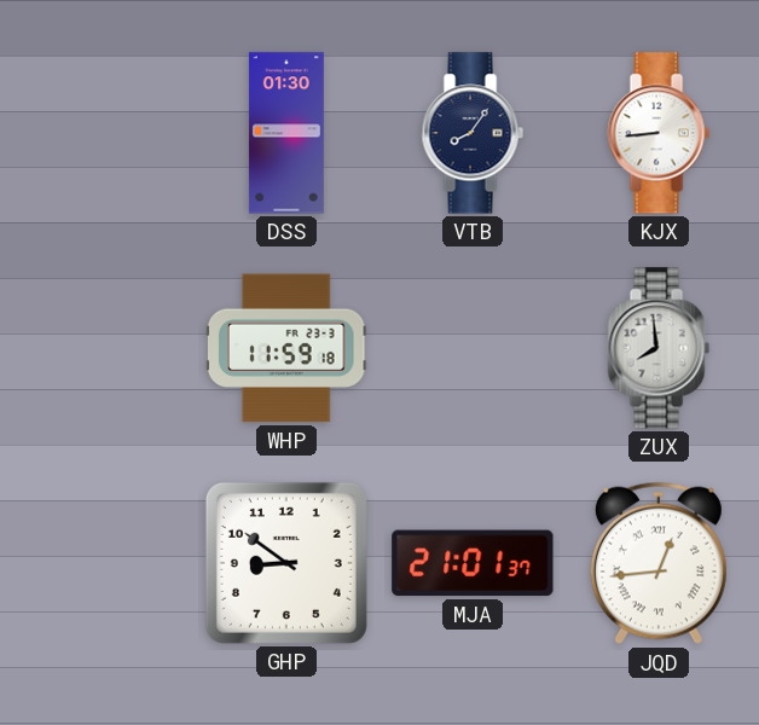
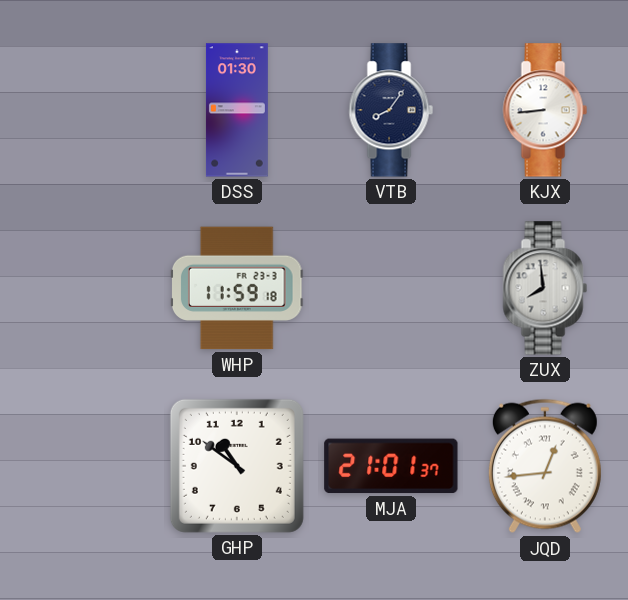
GHP: 8:51 -> 10:51 (237, 466)
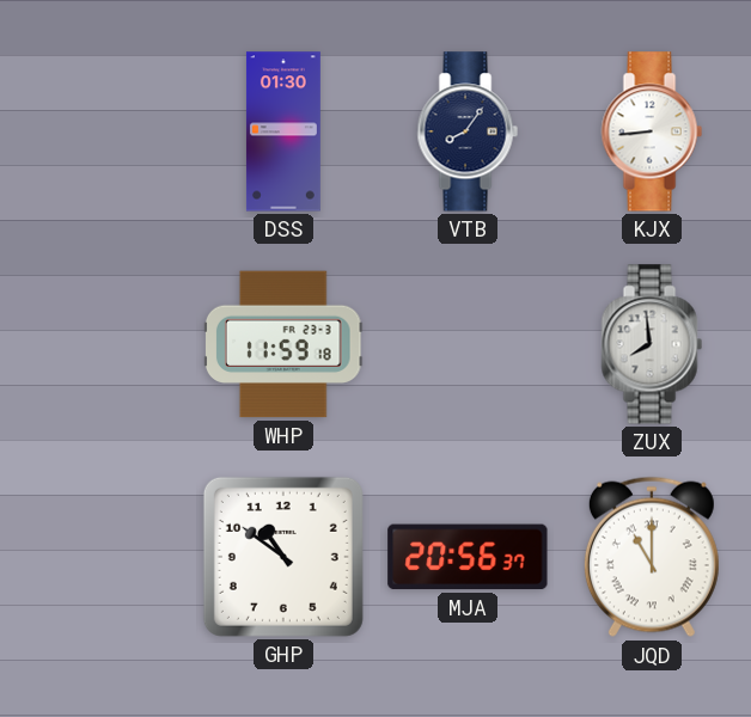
MJA: 21:01 -> 20:56 (468, 557)
JQD: 12:44 -> 11:00 (652, 557)
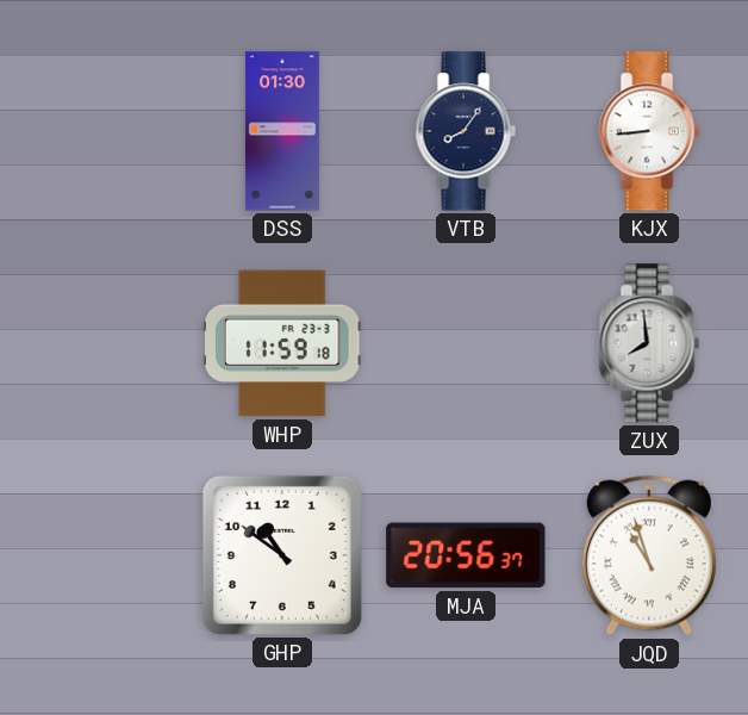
JQD: 11:00 -> 10:57 (649, 555)
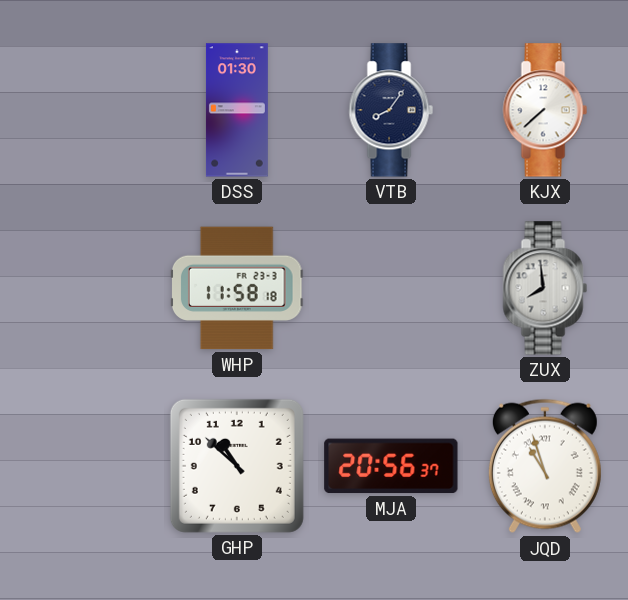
KJX: 8:44 -> 7:38 (545, 110)
WHP: 11:59 -> 11:58 (237, 288)
GHP: 10:51 -> 10:52 (237, 466)
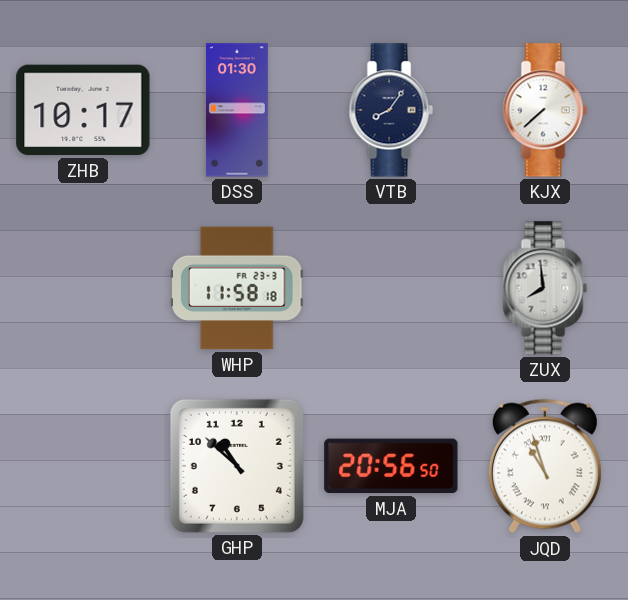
ZHB: none -> 10:17 (83, 110)
MJA: 20:56:37 -> 20:56:50 (391, 466)
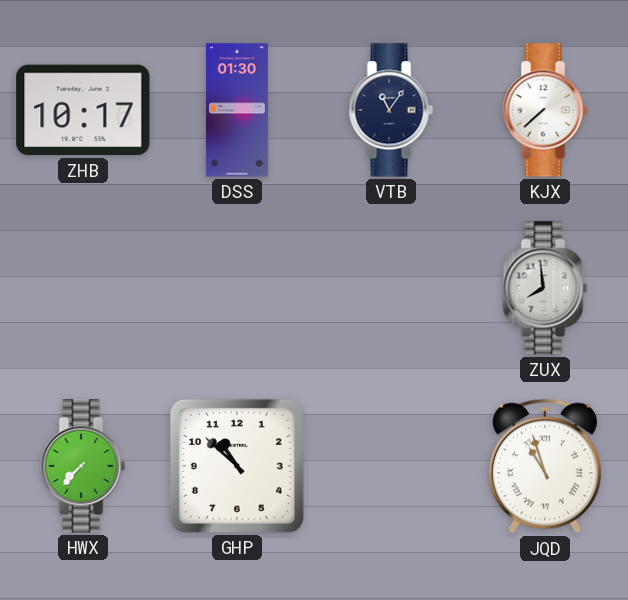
VTB: 8:06 -> 11:06 (391, 110)
WHP: 11:58 -> none (237, 288)
HWX: none -> 7:37 (83, 466)
MJA: 20:56 -> none (391, 466)
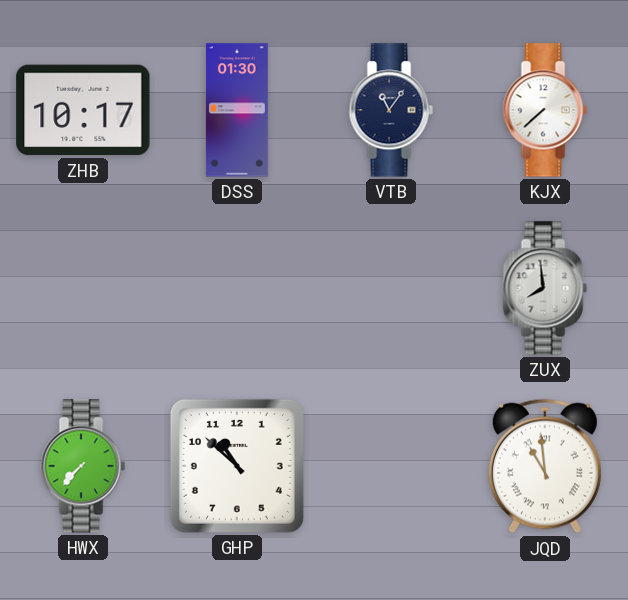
JQD: 10:57 -> 10:59 (545, 466)
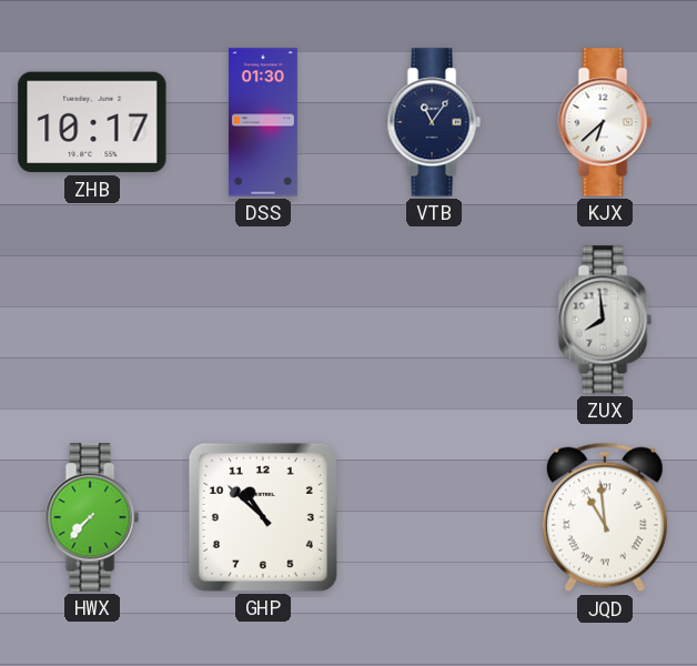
KJX: 7:38 -> 6:38 (605, 122)
